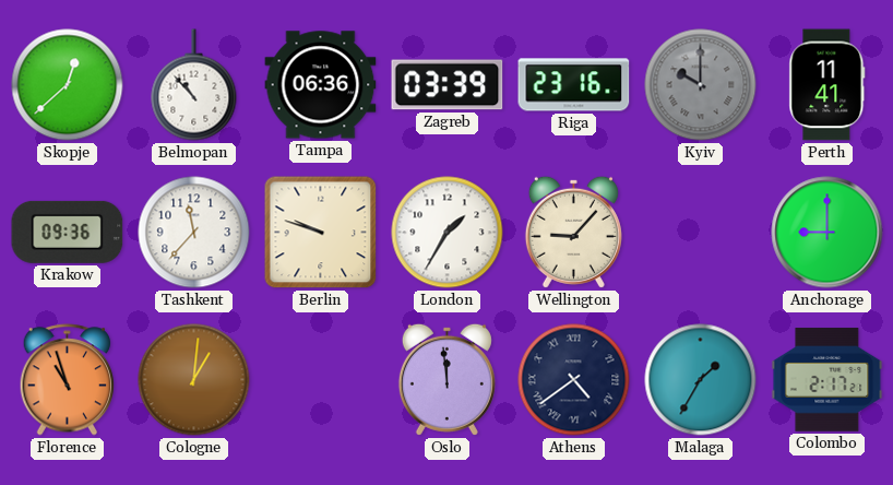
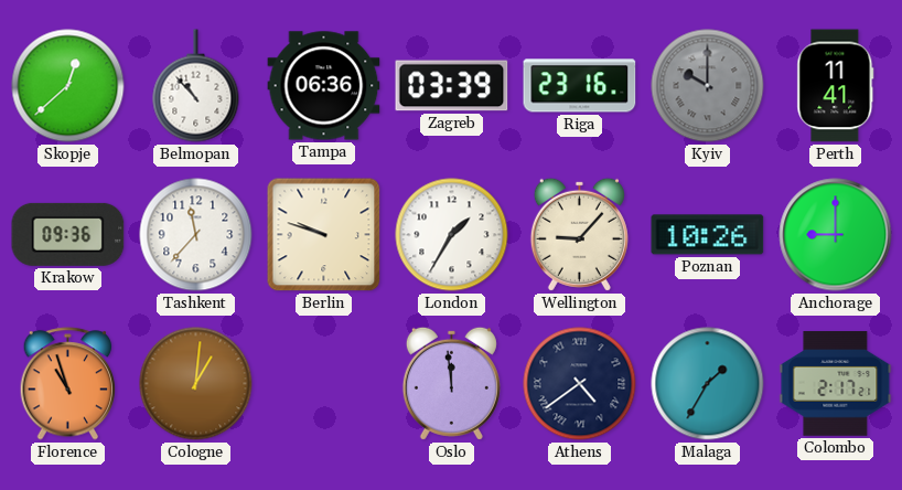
Poznan: none -> 10:26 (708, 235)
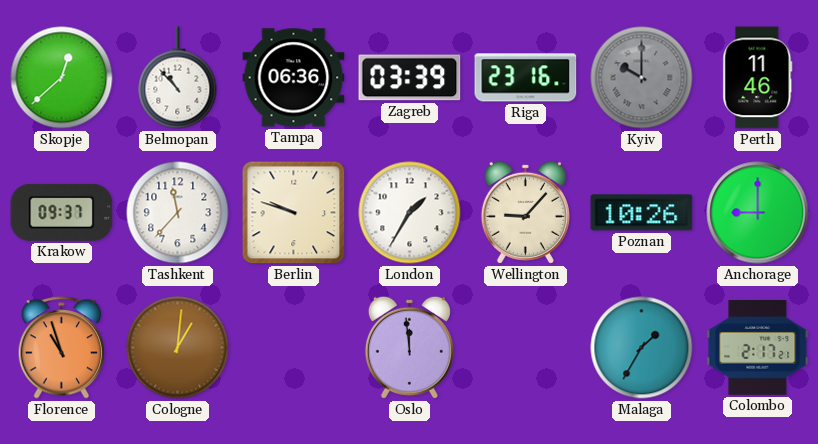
Perth: 11:41 -> 11:46 (758, 78)
Krakow: 09:36 -> 09:37 (62, 212)
Athens: 4:39 -> none (580, 384)
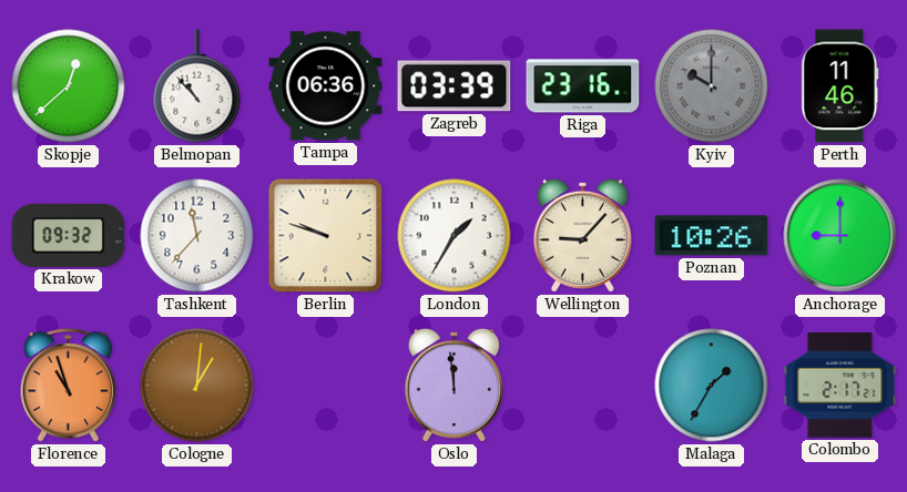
Krakow: 09:37 -> 09:32 (69, 235)
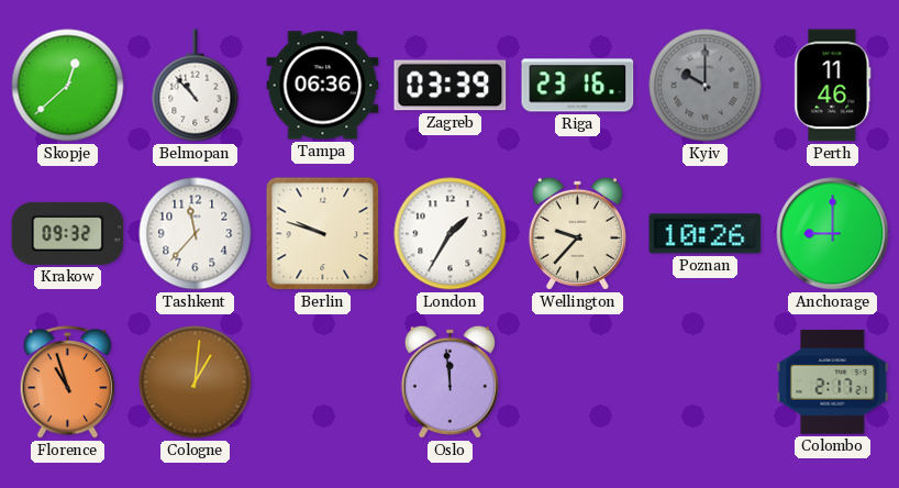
Wellington: 9:07 -> 9:37 (577, 233)
Malaga: 1:35 -> none (712, 386)
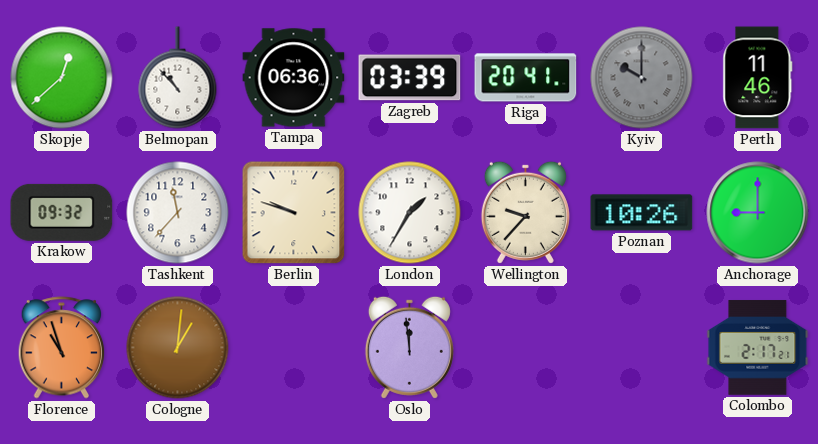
Riga: 23:16 -> 20:41 (526, 78)
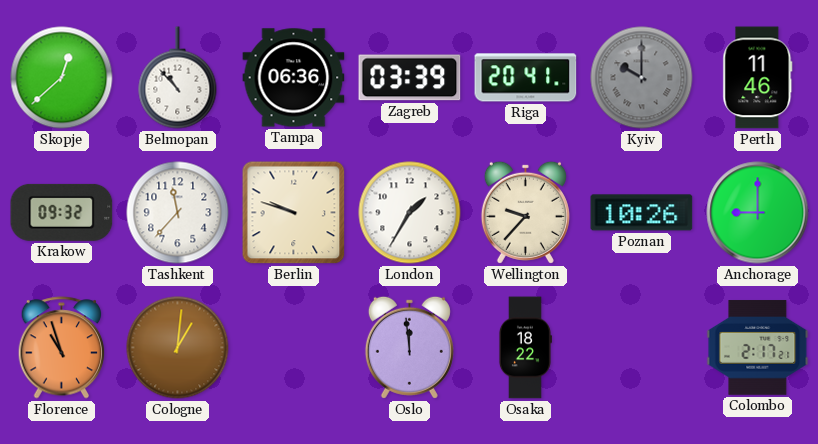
Osaka: none -> 18:22 (525, 348)
